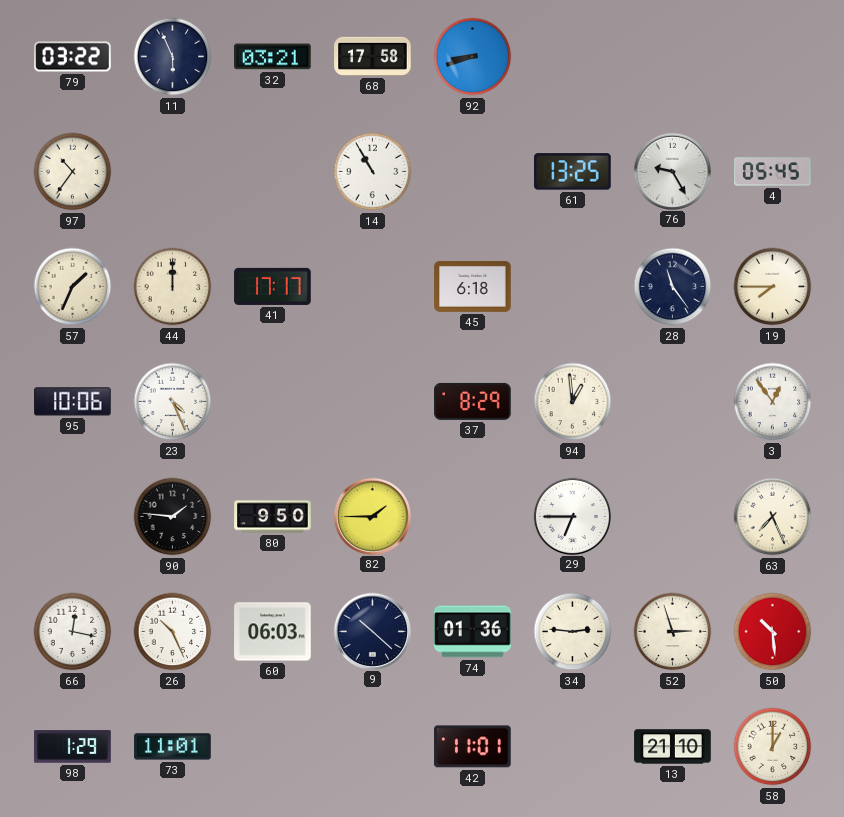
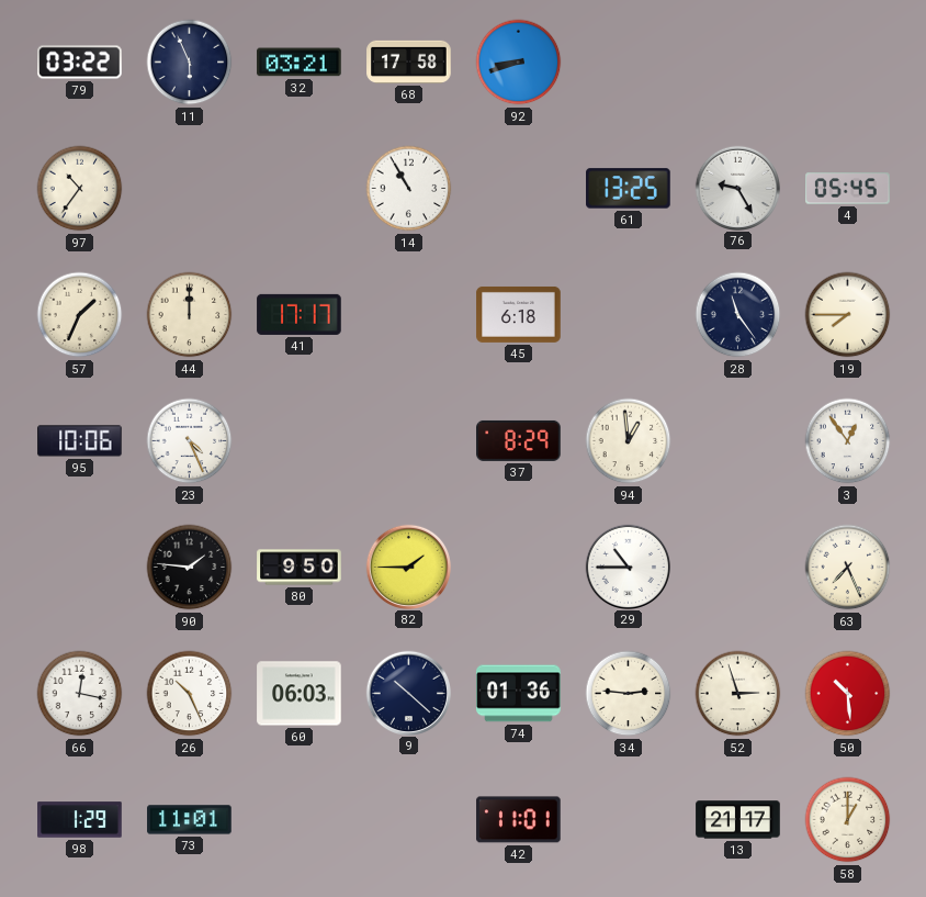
29: 6:45 -> 10:45 (628, 567)
13: 21:10 -> 21:17 (738, 820)
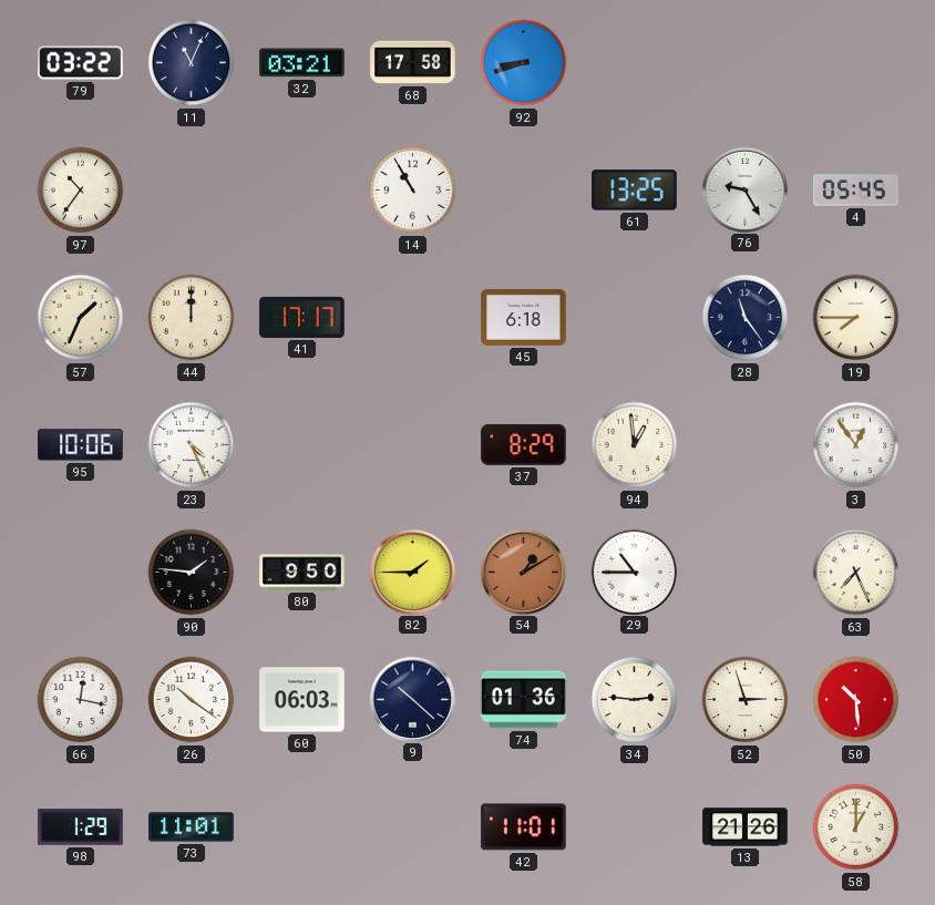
11: 5:56 -> 11:04 (192, 63)
54: none -> 1:10 (523, 572)
26: 10:26 -> 10:21 (192, 700)
13: 21:17 -> 21:26 (746, 827)
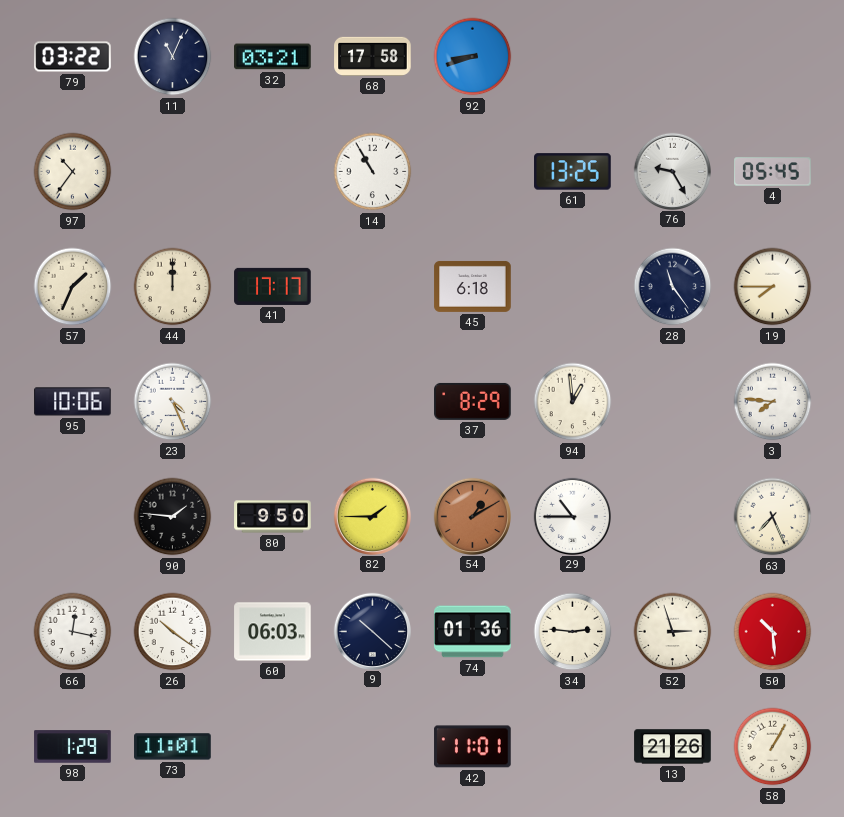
3: 12:54 -> 7:46 (773, 402)
58: 1:00 -> 1:05 (773, 747)
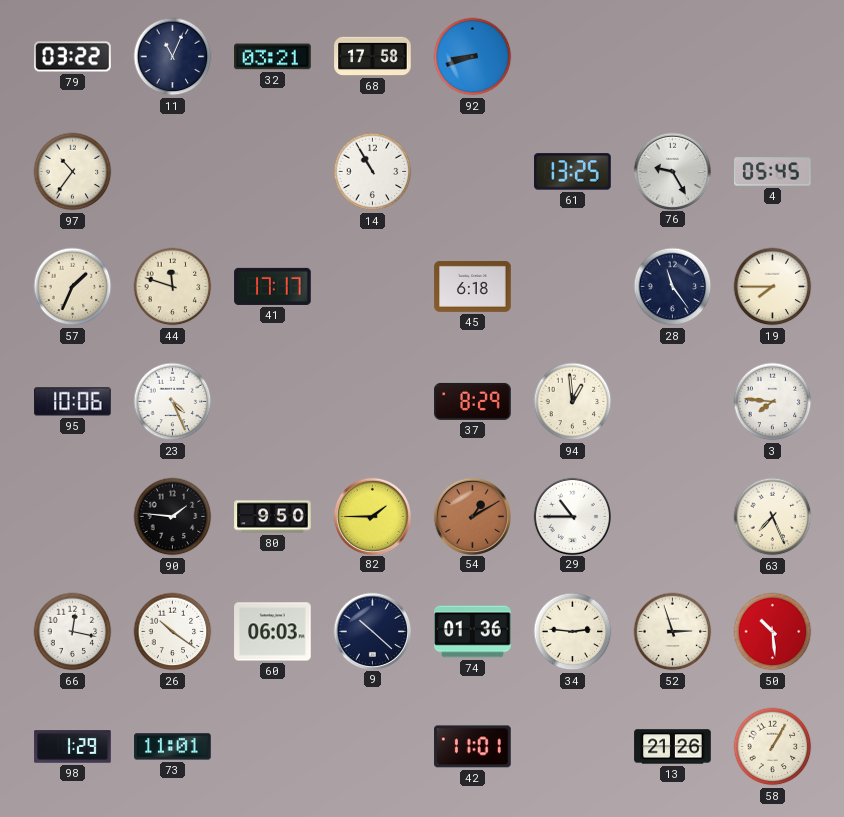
44: 12:00 -> 11:48 (173, 287)
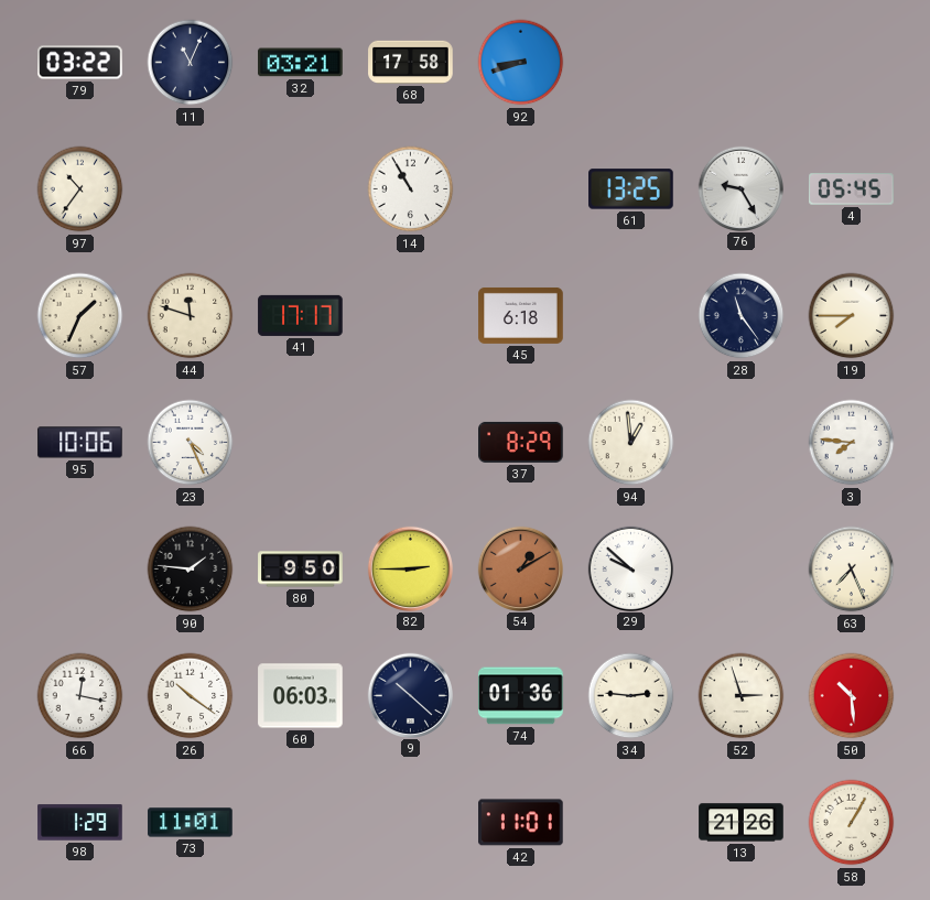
82: 1:45 -> 2:45 (410, 568)
29: 10:45 -> 9:52 (630, 568)
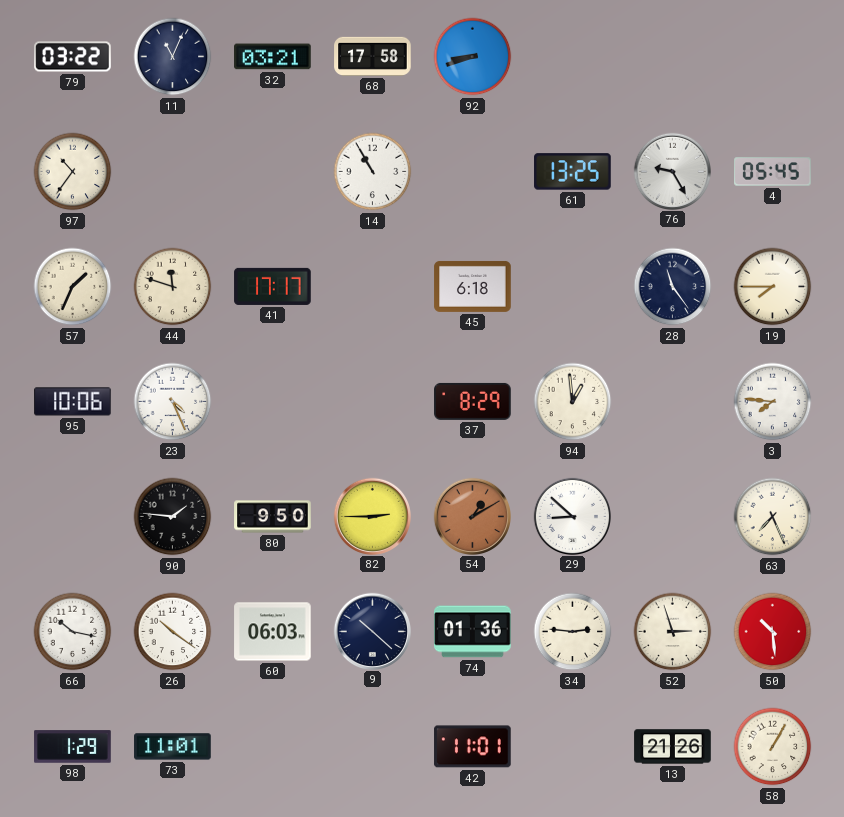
29: 9:52 -> 8:52 (572, 516)
66: 12:17 -> 10:17 (73, 632)
